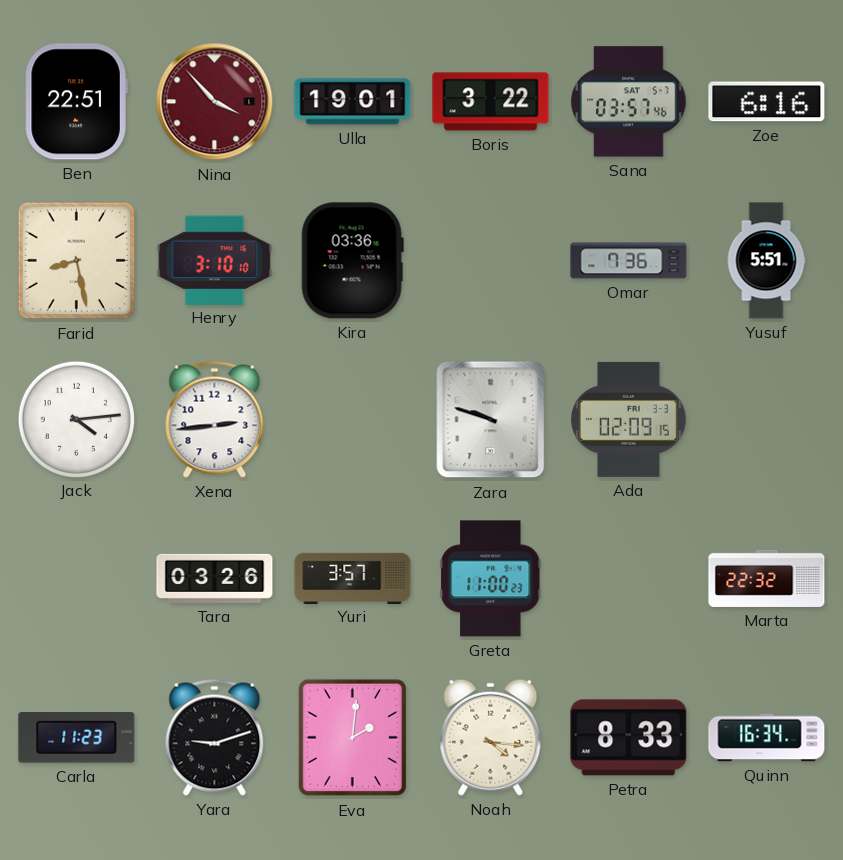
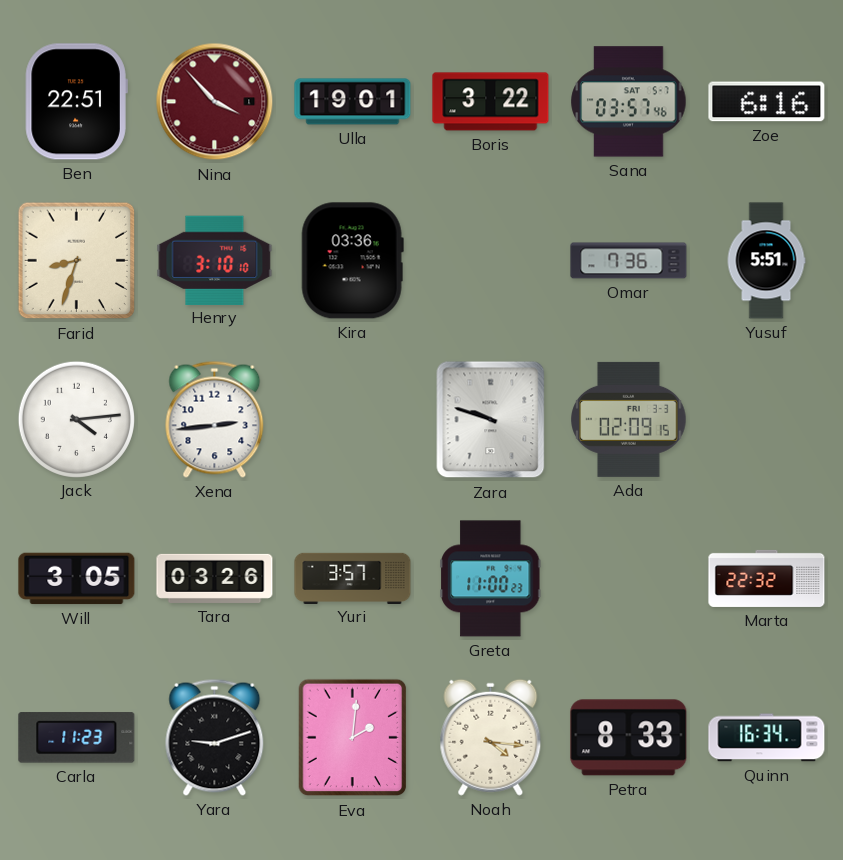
Farid: 8:28 -> 8:33 (77, 261)
Will: none -> 3:05 (77, 579)
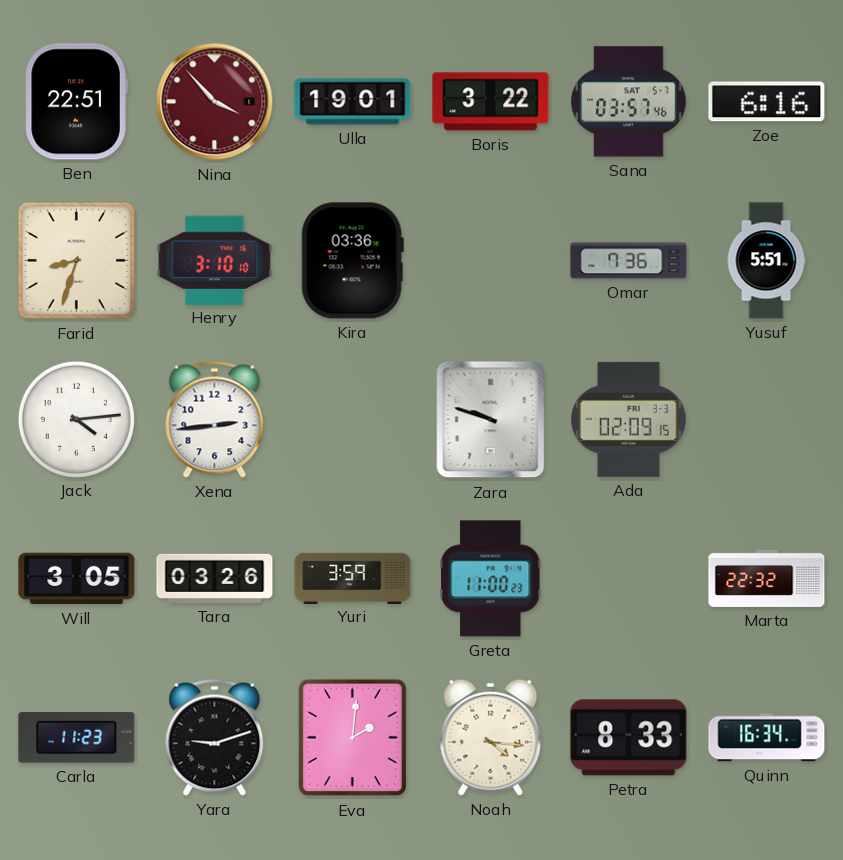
Yuri: 3:57 -> 3:59 (353, 578)
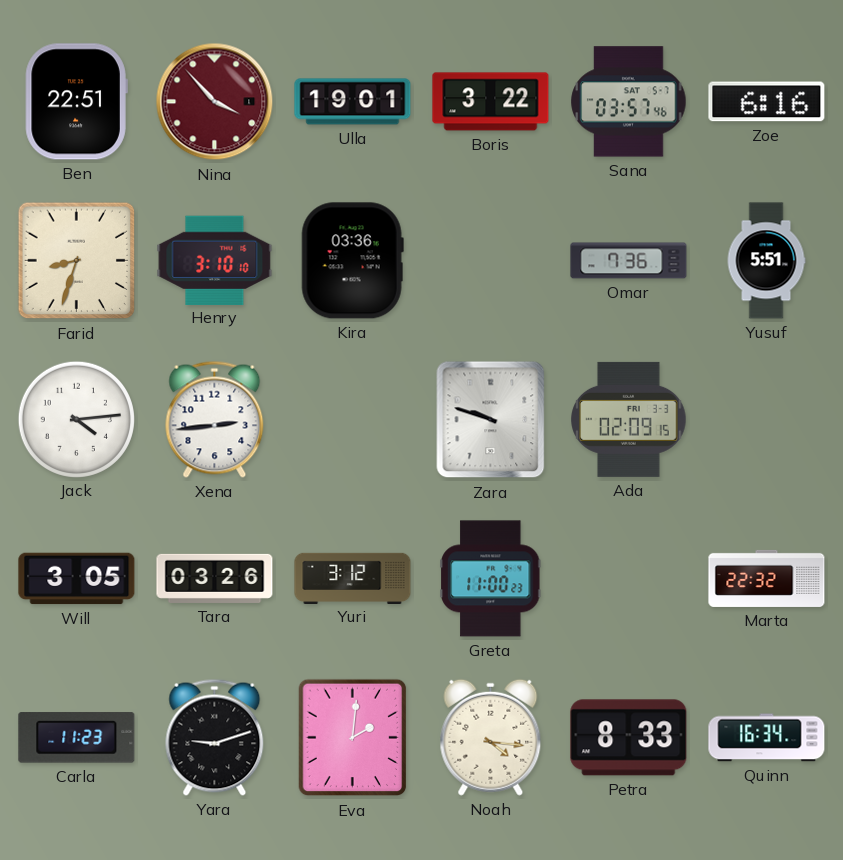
Yuri: 3:59 -> 3:12 (353, 578)
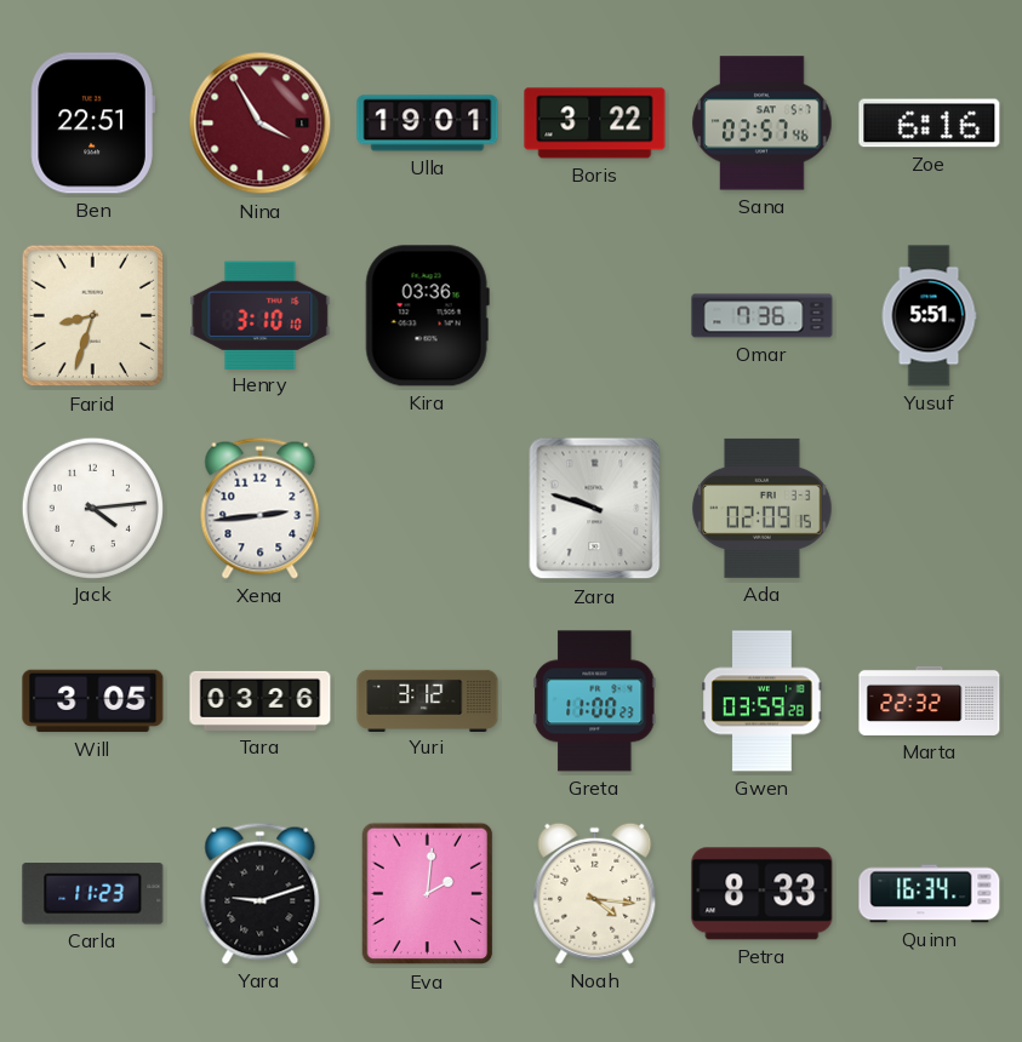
Nina: 3:53 -> 3:55 (261, 124)
Gwen: none -> 03:59 (763, 702)
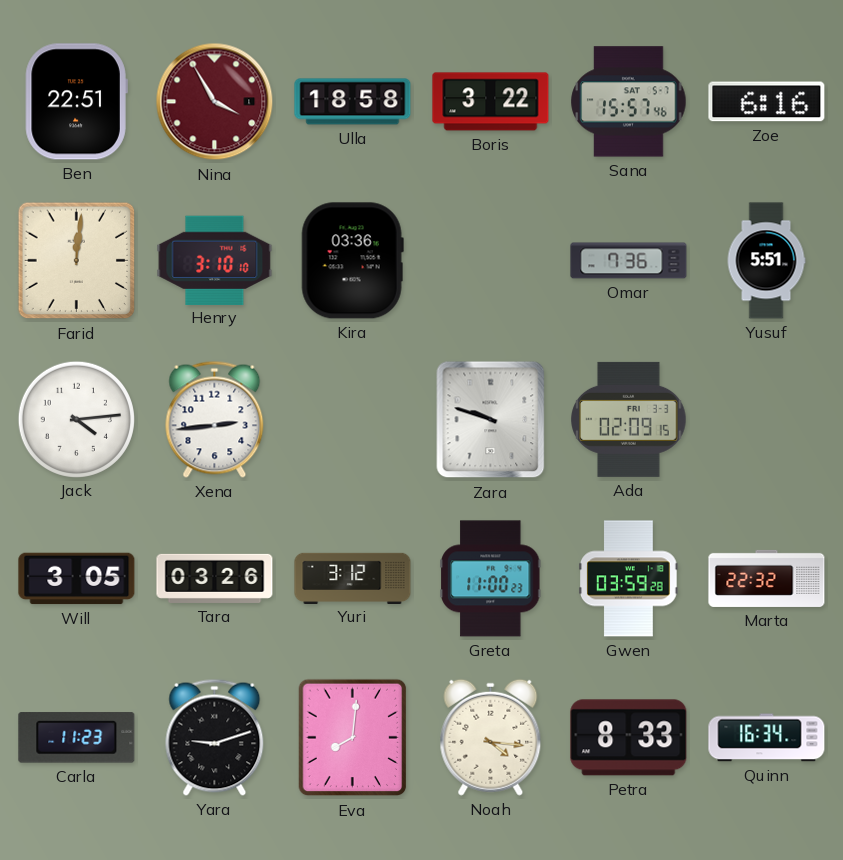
Ulla: 19:01 -> 18:58 (353, 102)
Sana: 03:57 -> 15:57 (629, 102)
Farid: 8:33 -> 12:01 (77, 261)
Eva: 2:01 -> 8:01 (353, 738)
